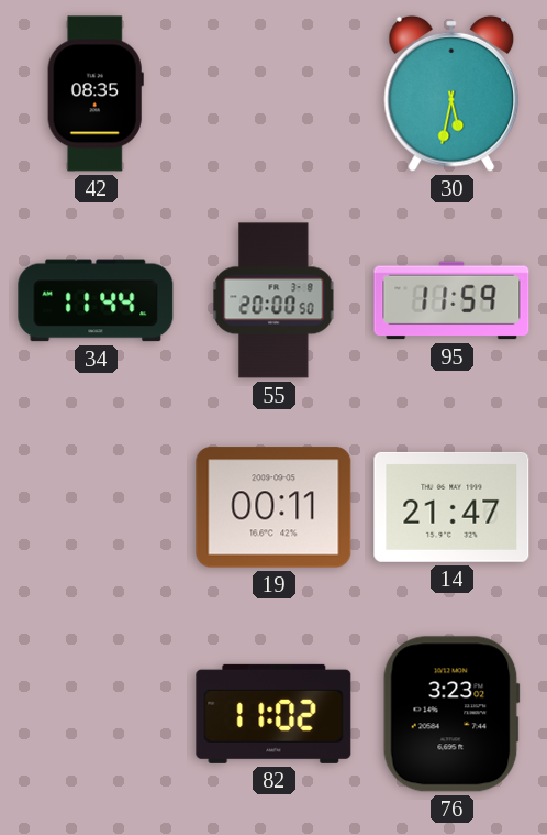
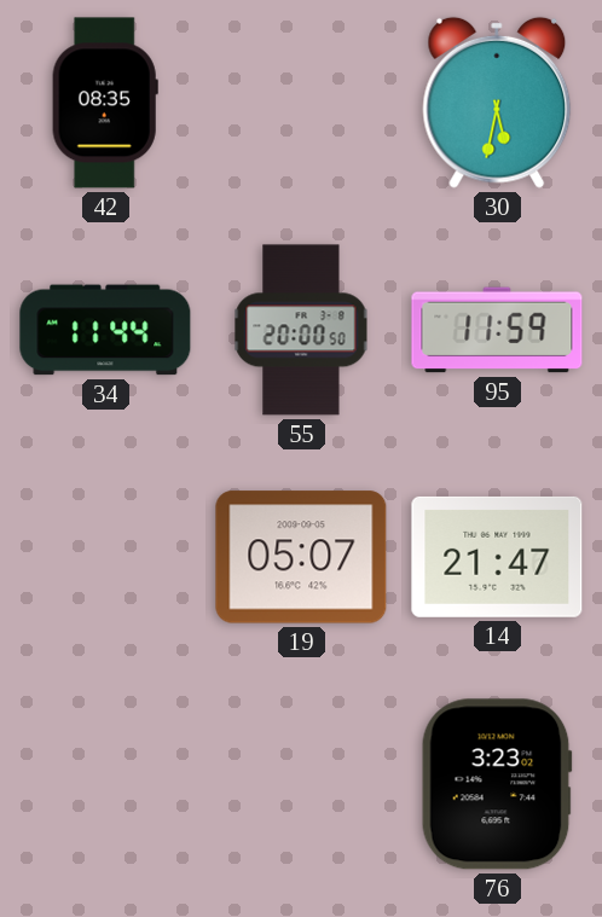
19: 00:11 -> 05:07 (301, 557)
82: 11:02 -> none (273, 714)
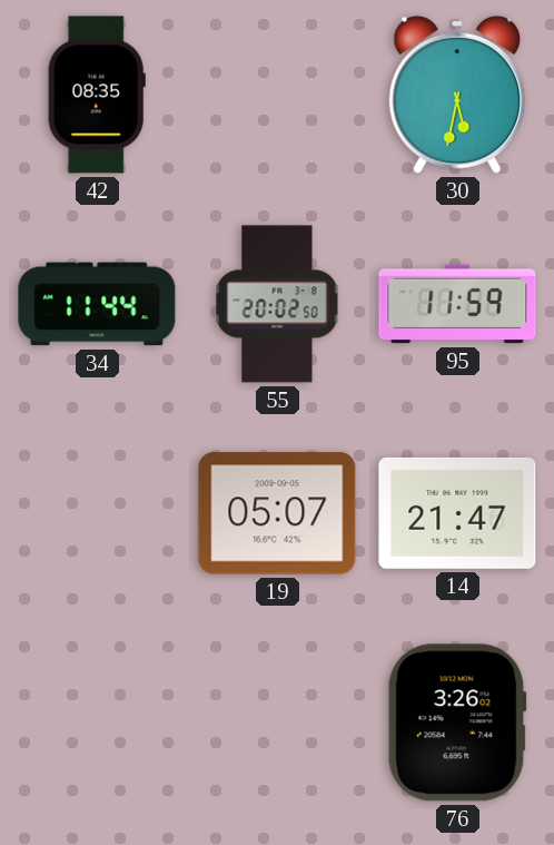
55: 20:00 -> 20:02 (277, 304)
76: 3:23 -> 3:26 (457, 723)
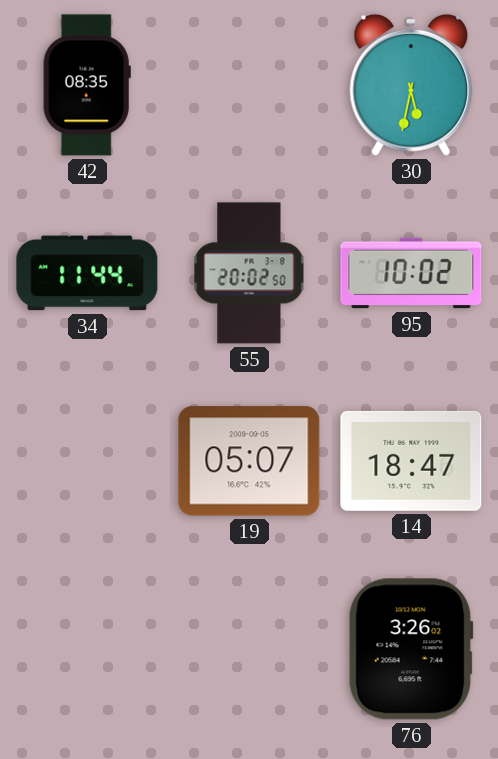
95: 11:59 -> 10:02 (411, 273)
14: 21:47 -> 18:47 (411, 461)
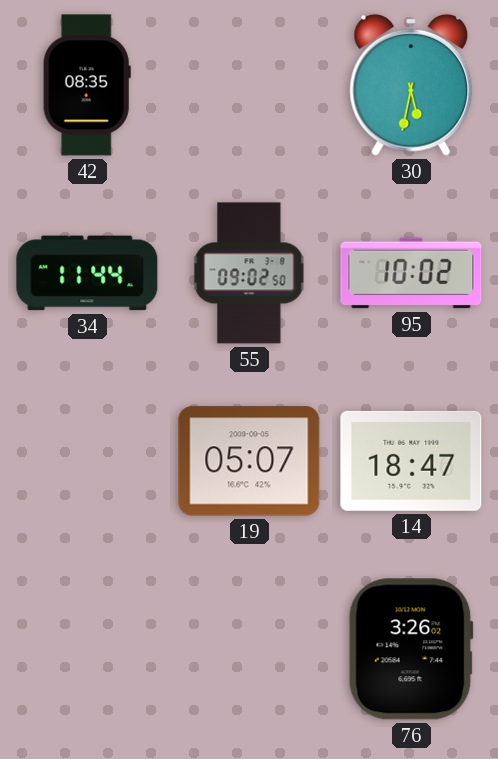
55: 20:02 -> 09:02 (249, 273)
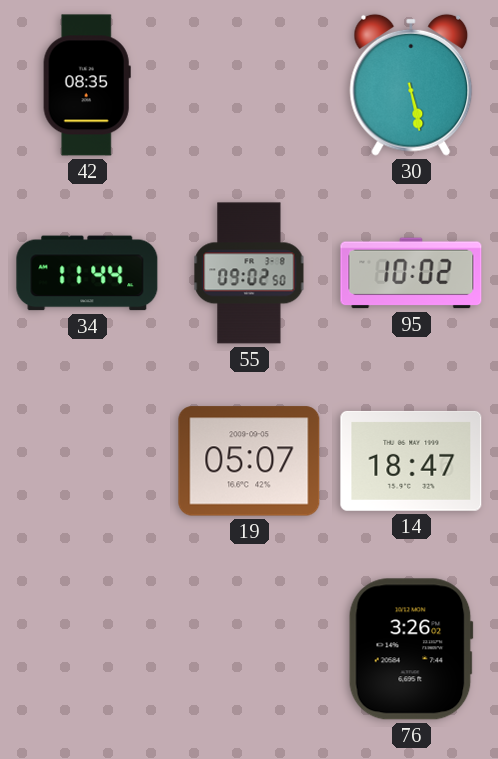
30: 5:32 -> 5:28 (411, 85)
